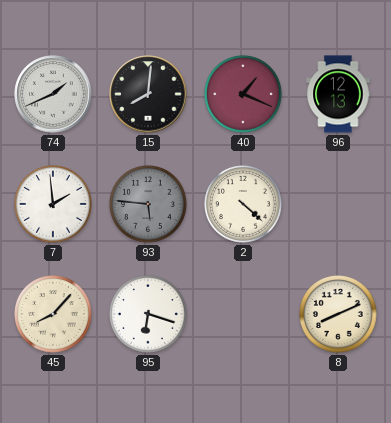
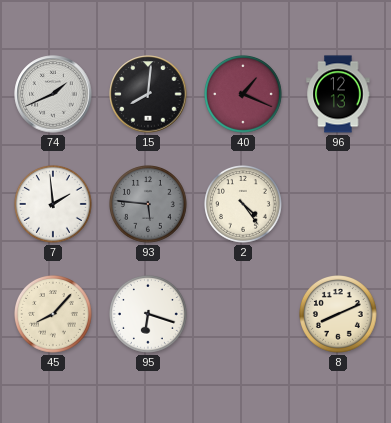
2: 4:22 -> 4:24 (244, 205)
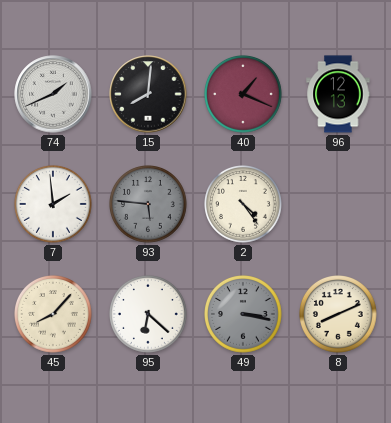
95: 6:18 -> 6:22 (149, 315)
49: none -> 3:17 (244, 315)
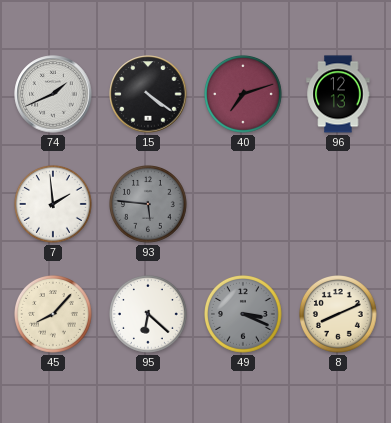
15: 8:01 -> 4:21 (148, 94)
40: 1:19 -> 7:12 (244, 95)
2: 4:24 -> none (244, 205)
49: 3:17 -> 3:19 (244, 315)
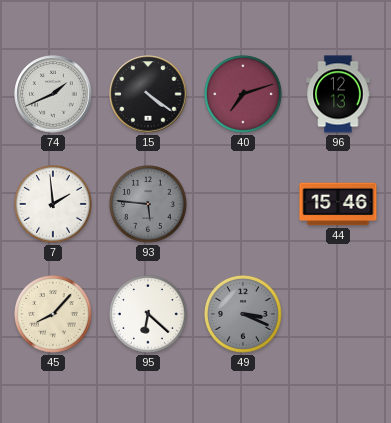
44: none -> 15:46 (338, 204)
8: 8:11 -> none (339, 315)
